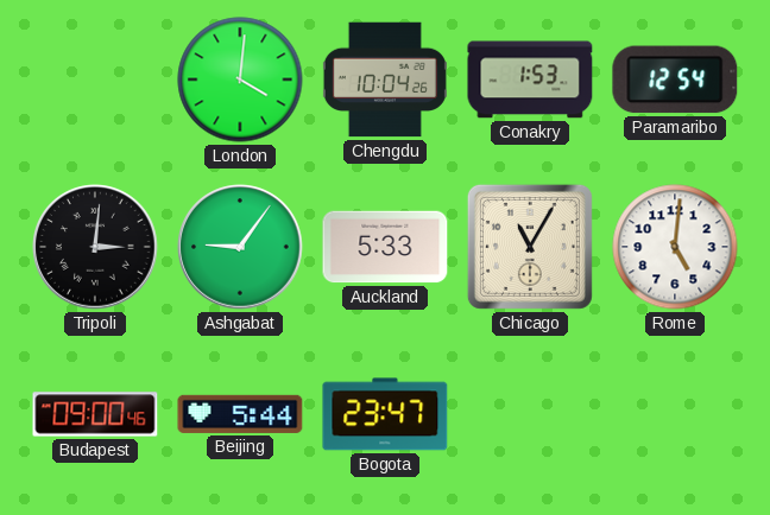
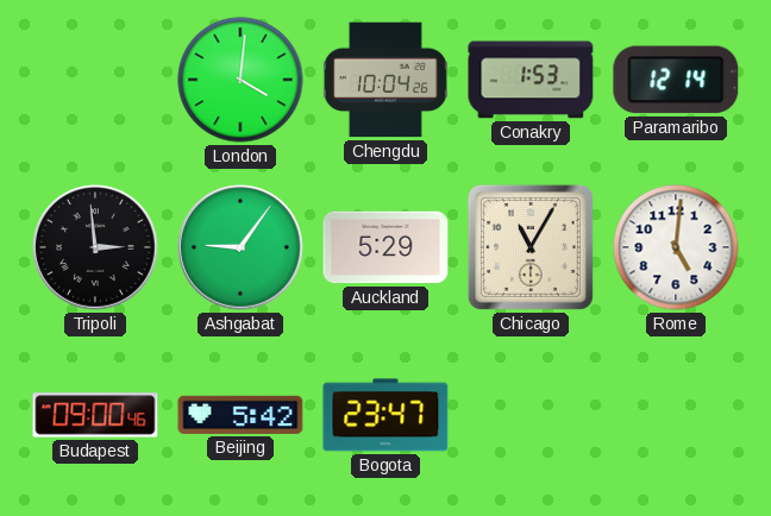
Paramaribo: 12:54 -> 12:14 (676, 80)
Tripoli: 3:01 -> 2:59 (95, 247)
Auckland: 5:33 -> 5:29 (385, 247)
Beijing: 5:44 -> 5:42 (240, 415)
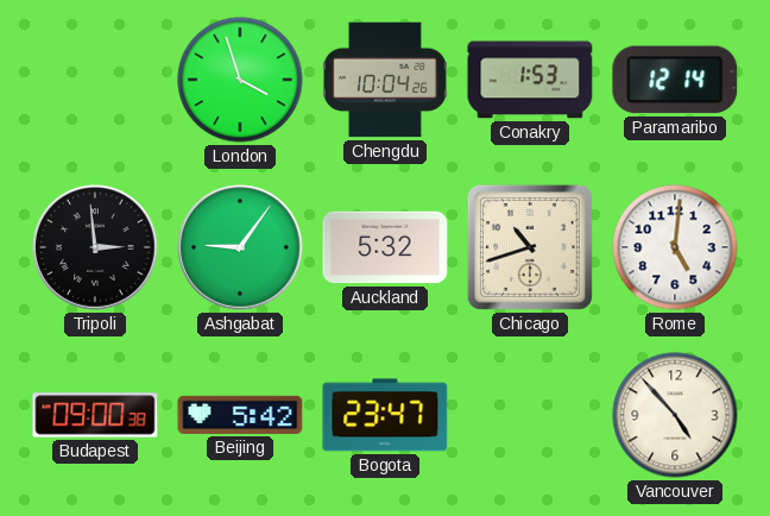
London: 4:01 -> 3:57 (240, 80)
Auckland: 5:29 -> 5:32 (385, 247)
Chicago: 11:05 -> 10:42 (530, 247)
Budapest: 09:00:46 -> 09:00:38 (95, 415)
Vancouver: none -> 4:53 (675, 415)
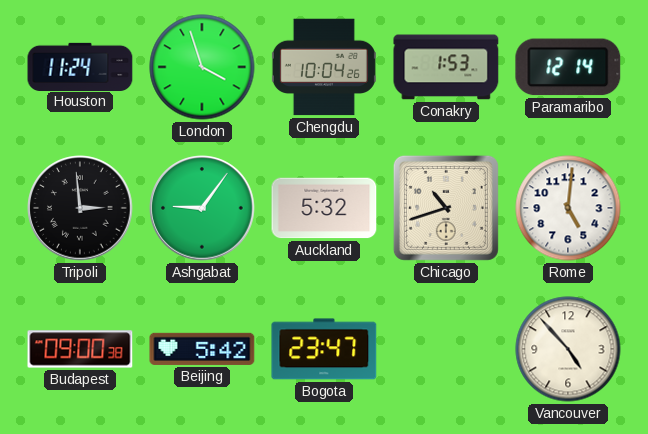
Houston: none -> 11:24 (80, 66)
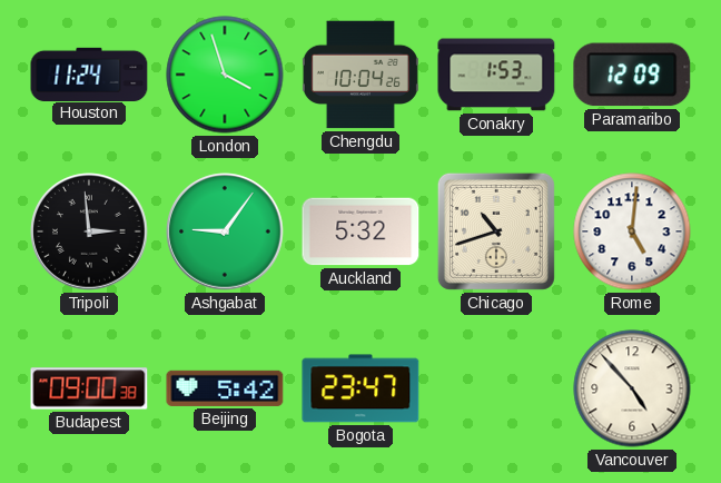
Paramaribo: 12:14 -> 12:09 (632, 75)
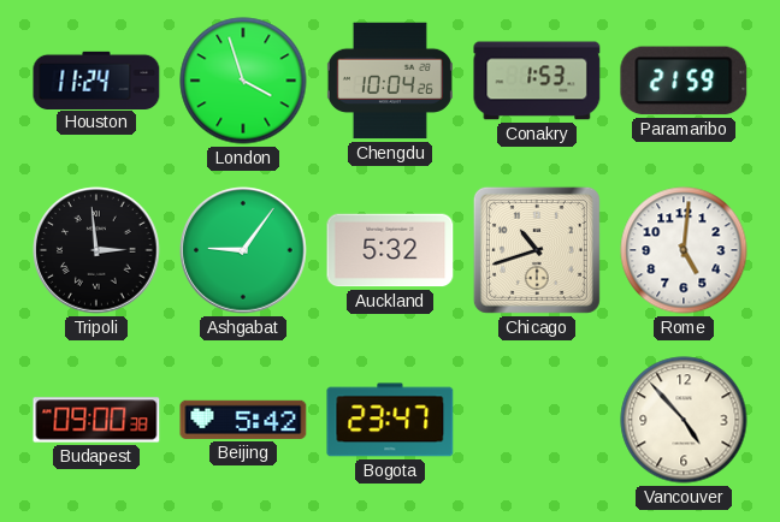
Paramaribo: 12:09 -> 21:59 (684, 81)
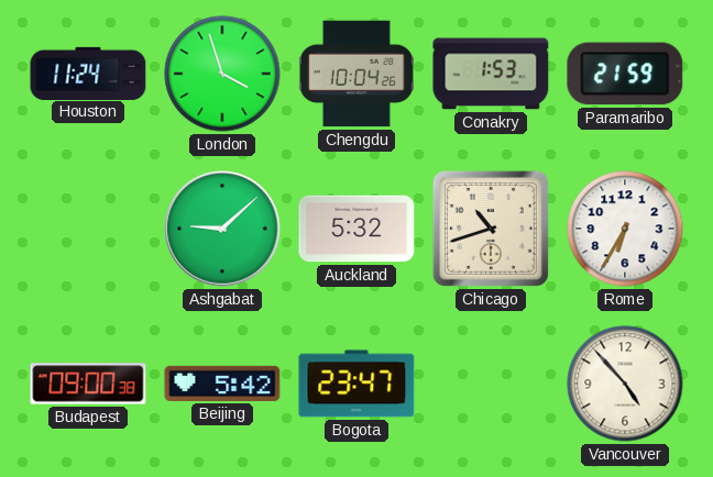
Tripoli: 2:59 -> none (96, 250)
Ashgabat: 9:06 -> 9:08 (222, 229)
Rome: 5:01 -> 6:35 (625, 229)
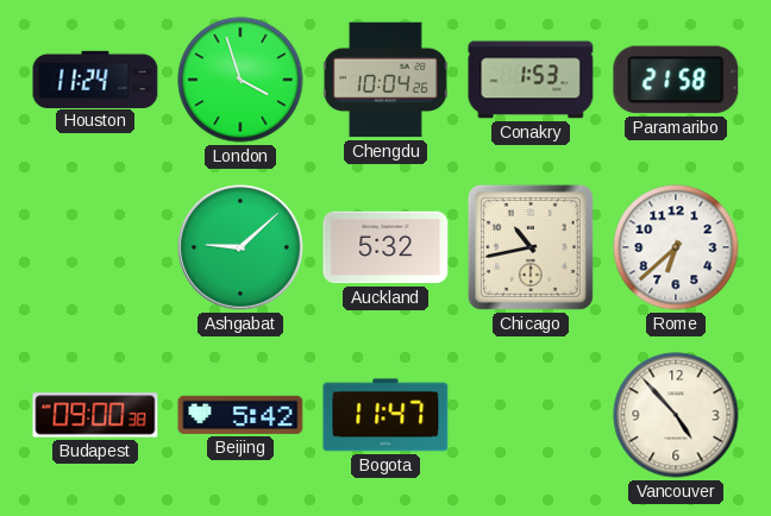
Paramaribo: 21:59 -> 21:58 (676, 80)
Chicago: 10:42 -> 10:43 (531, 247)
Rome: 6:35 -> 6:38 (676, 247)
Bogota: 23:47 -> 11:47 (385, 415)
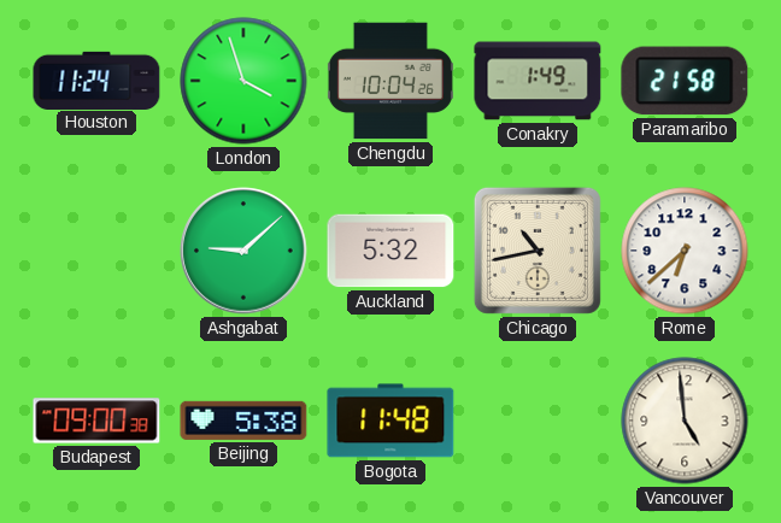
Conakry: 1:53 -> 1:49 (538, 81)
Beijing: 5:42 -> 5:38 (243, 421)
Bogota: 11:47 -> 11:48 (390, 421)
Vancouver: 4:53 -> 4:59 (685, 421)
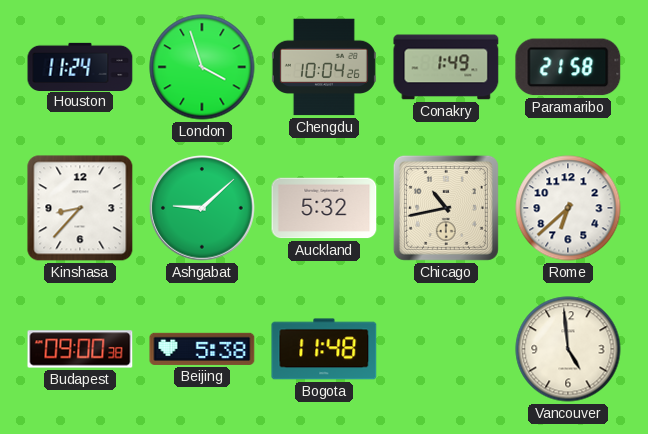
Kinshasa: none -> 8:37 (80, 208)
